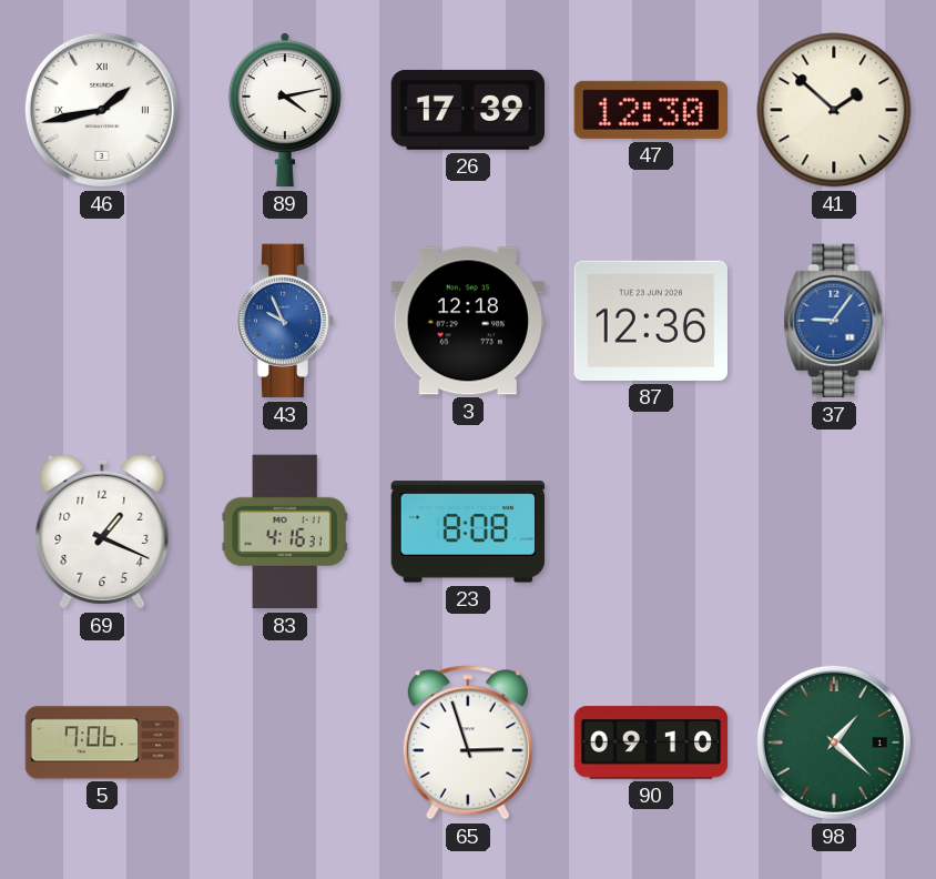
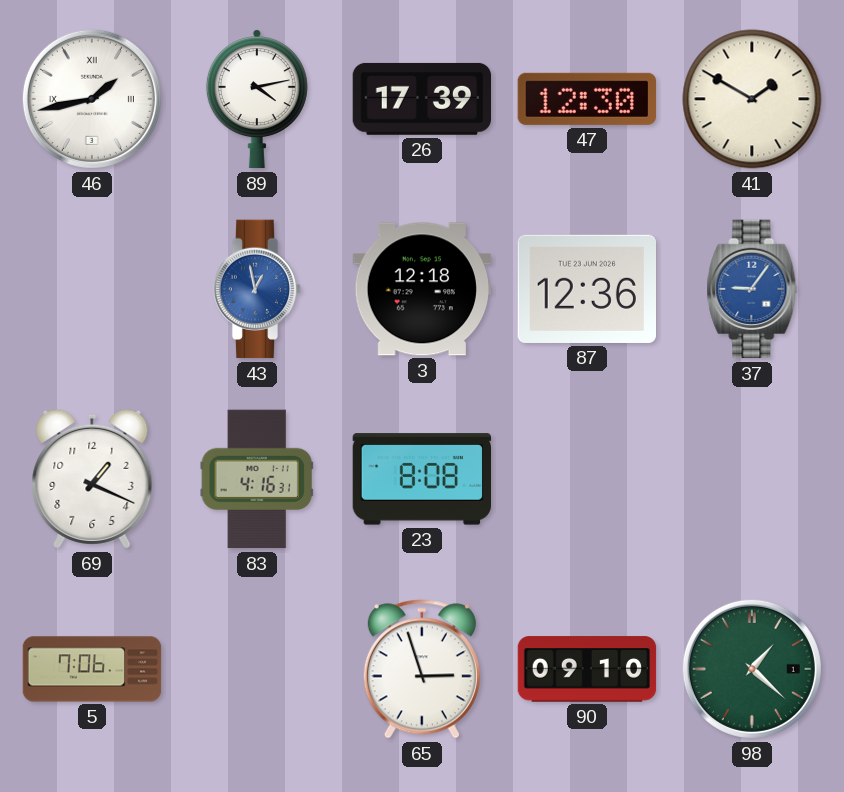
41: 1:52 -> 1:50 (752, 99)
43: 9:56 -> 12:58 (257, 289)
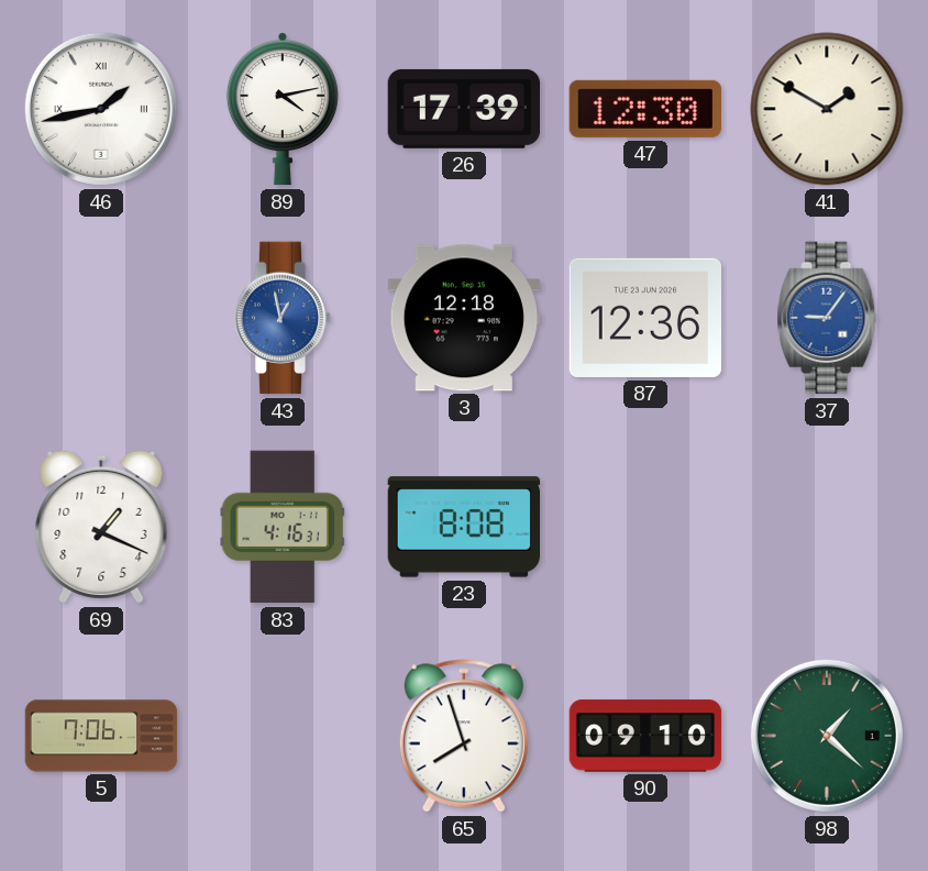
65: 2:57 -> 7:57 (464, 736)
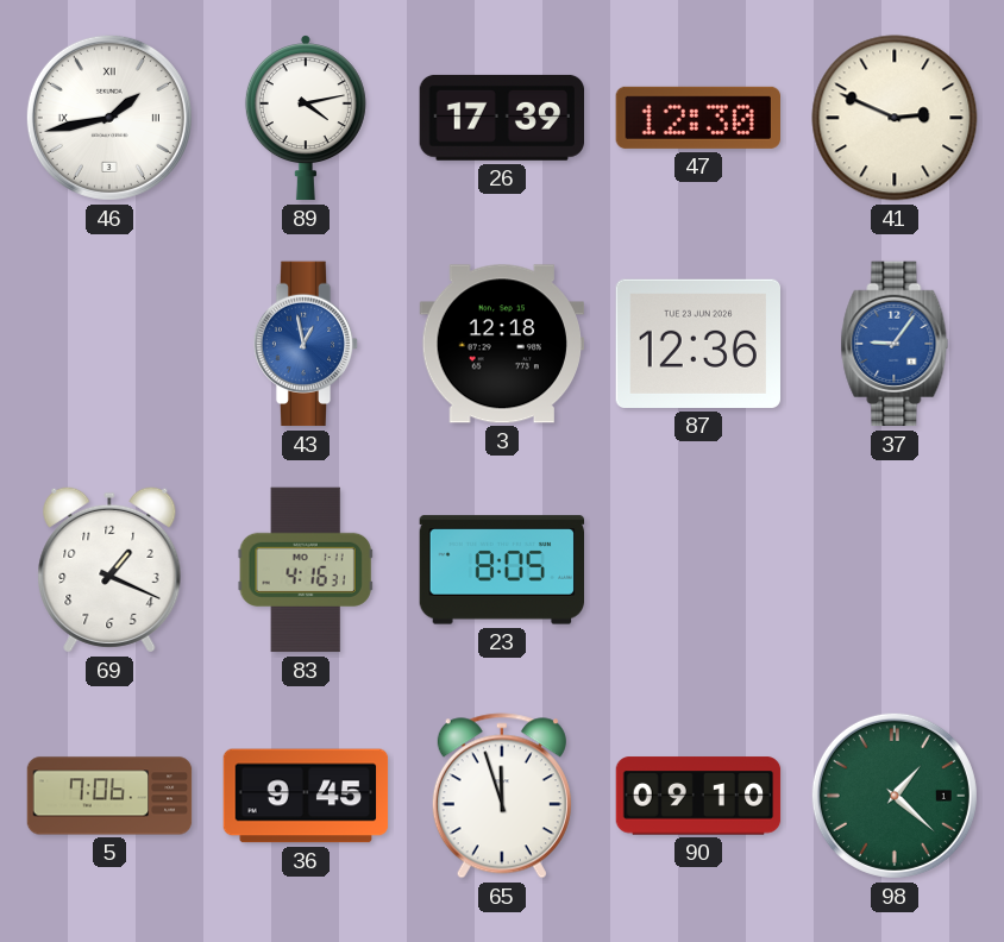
41: 1:50 -> 2:49 (895, 118)
23: 8:08 -> 8:05 (502, 570)
36: none -> 9:45 (306, 796)
65: 7:57 -> 11:57 (502, 796)
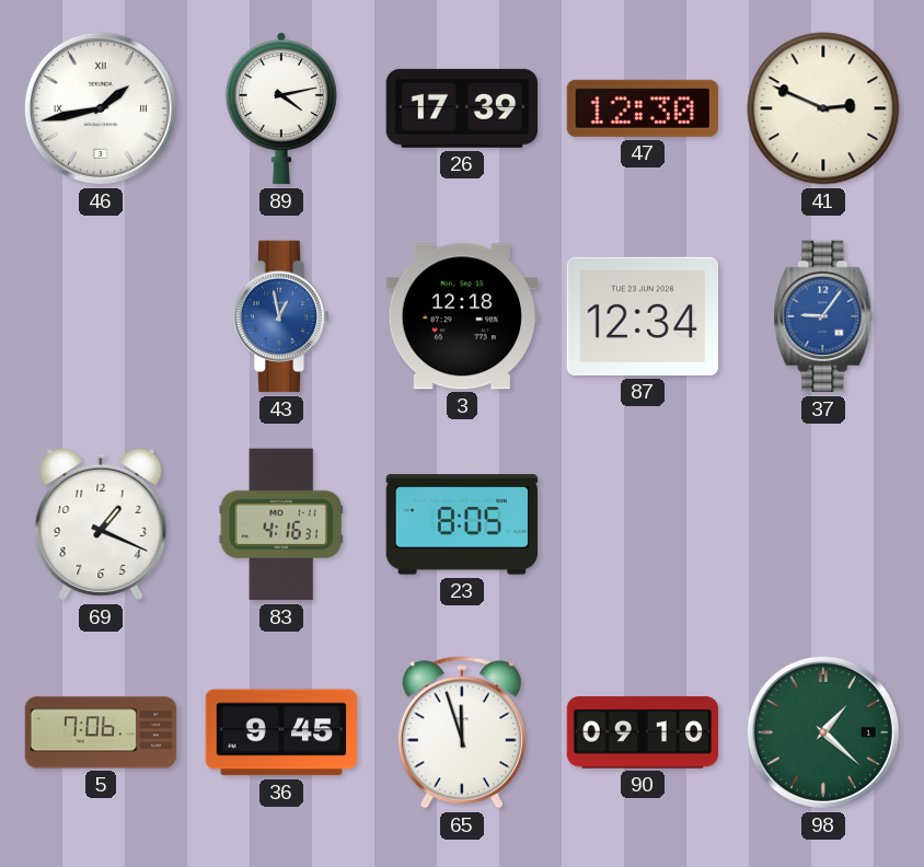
87: 12:36 -> 12:34 (642, 316)
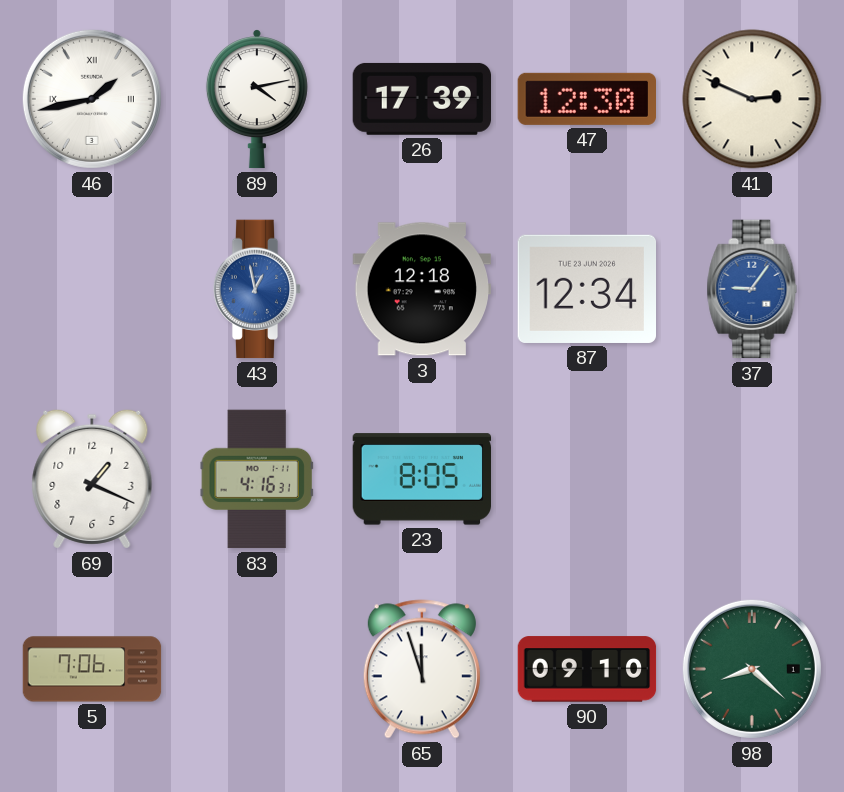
36: 9:45 -> none (281, 732)
98: 1:22 -> 8:22 (752, 669)
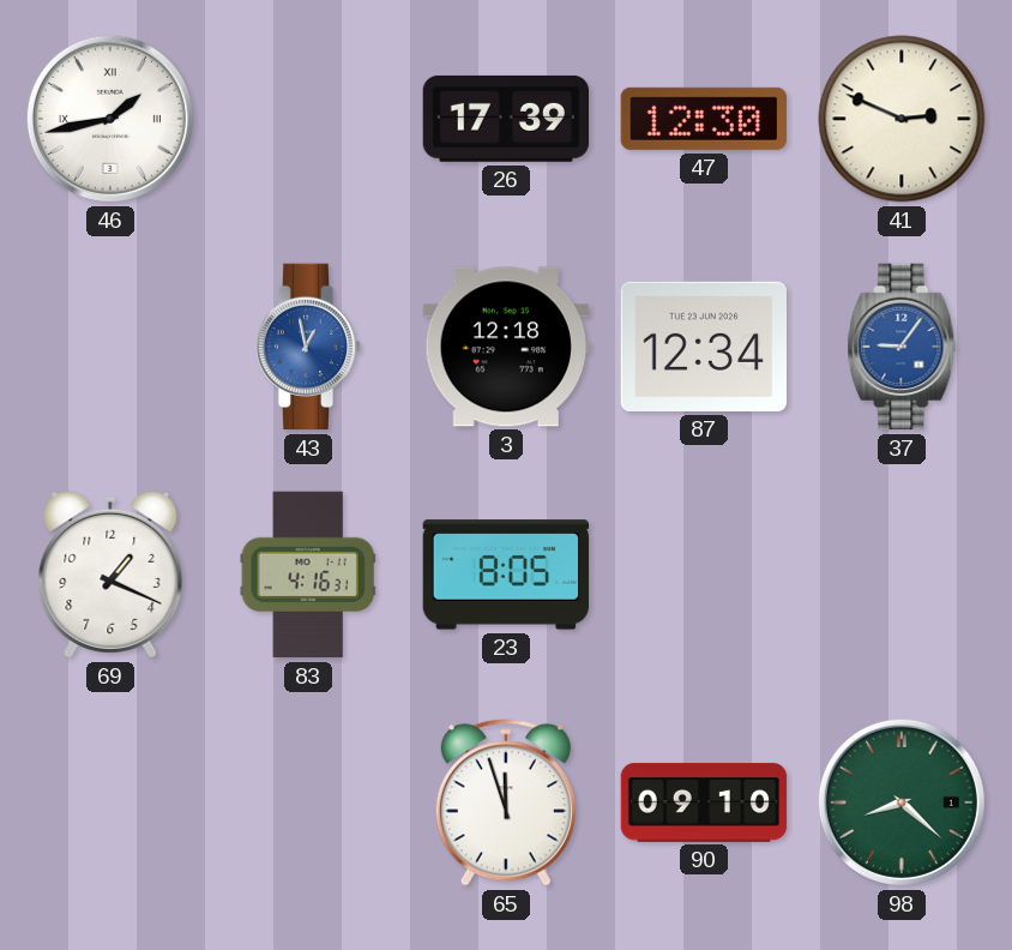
89: 4:13 -> none (257, 99)
5: 7:06 -> none (92, 669)
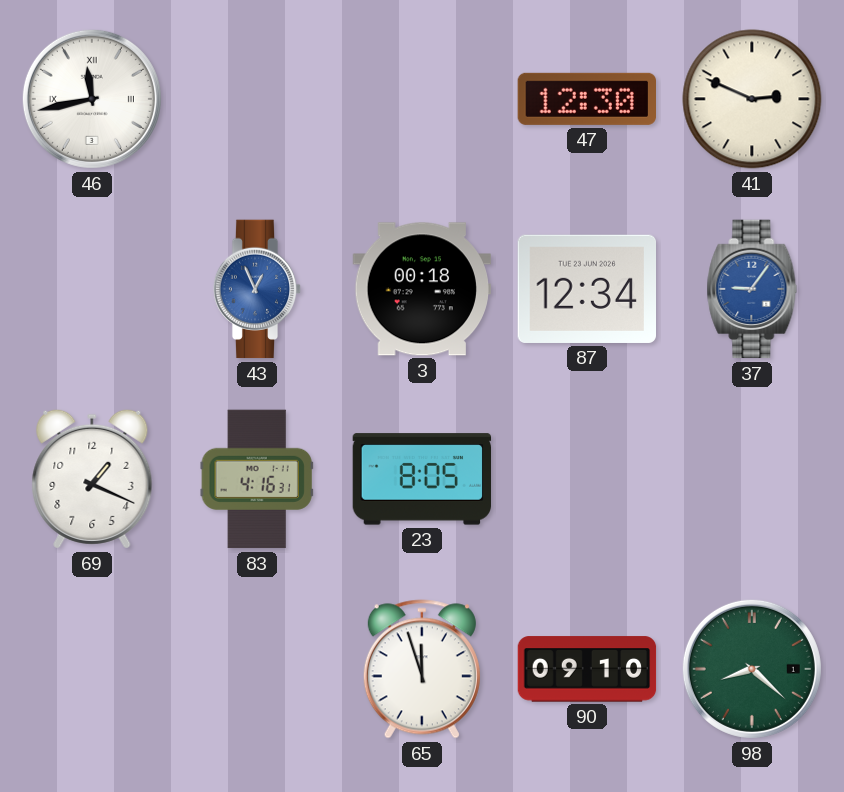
46: 1:43 -> 11:43 (92, 99)
26: 17:39 -> none (505, 119)
43: 12:58 -> 12:56 (257, 289)
3: 12:18 -> 00:18 (421, 289)
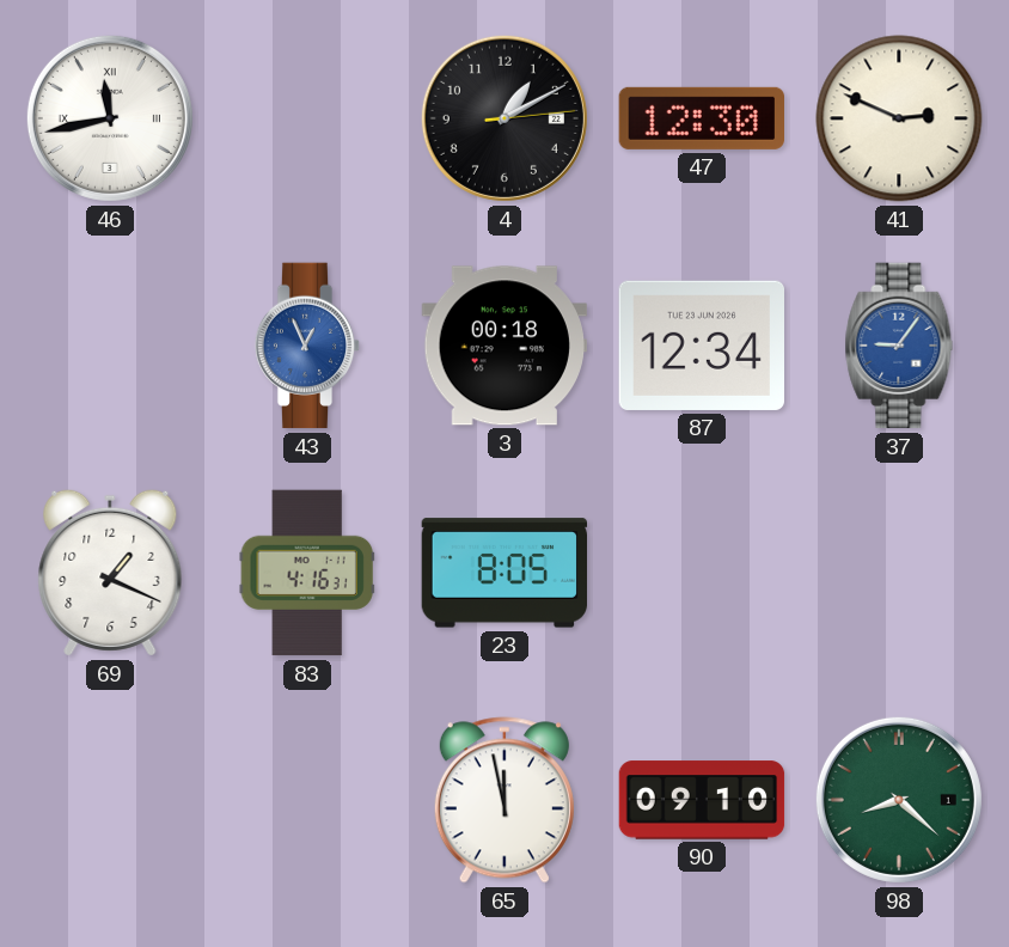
4: none -> 1:10 (504, 118)
65: 11:57 -> 11:58 (504, 800)
